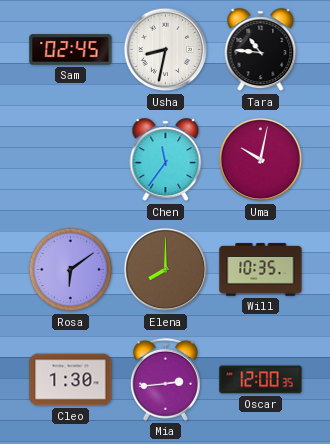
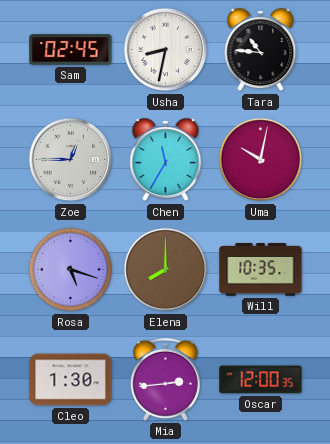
Zoe: none -> 12:45 (71, 160)
Chen: 11:36 -> 11:35 (166, 160)
Rosa: 6:09 -> 5:18 (71, 270)
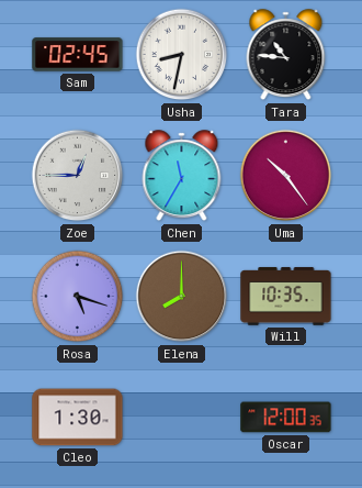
Uma: 10:02 -> 10:24 (286, 176)
Mia: 2:44 -> none (165, 379)
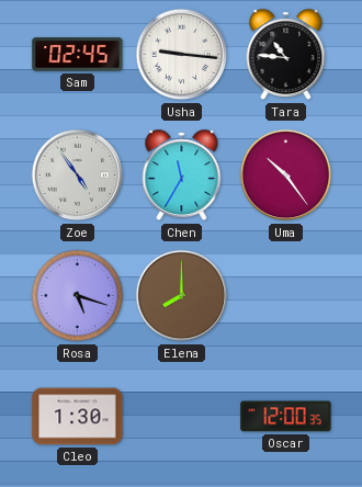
Usha: 8:32 -> 9:16 (182, 55)
Zoe: 12:45 -> 4:54 (78, 175)
Will: 10:35 -> none (286, 297)
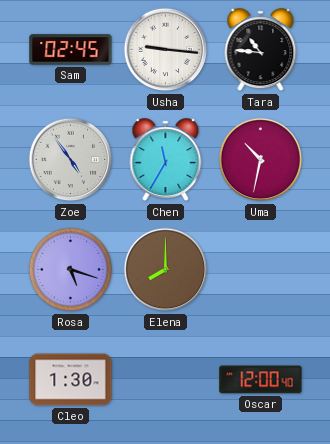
Uma: 10:24 -> 10:32 (261, 160)
Oscar: 12:00:35 -> 12:00:40 (261, 380)
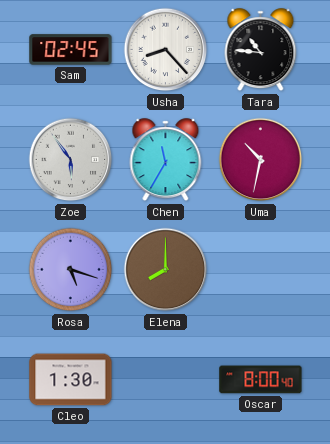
Usha: 9:16 -> 8:23 (166, 50)
Zoe: 4:54 -> 5:54 (71, 160)
Oscar: 12:00 -> 8:00 (261, 380)
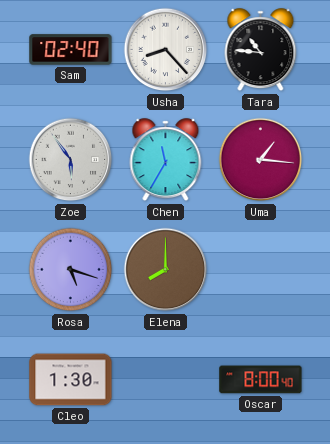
Sam: 02:45 -> 02:40 (71, 50)
Uma: 10:32 -> 1:16 (261, 160)
